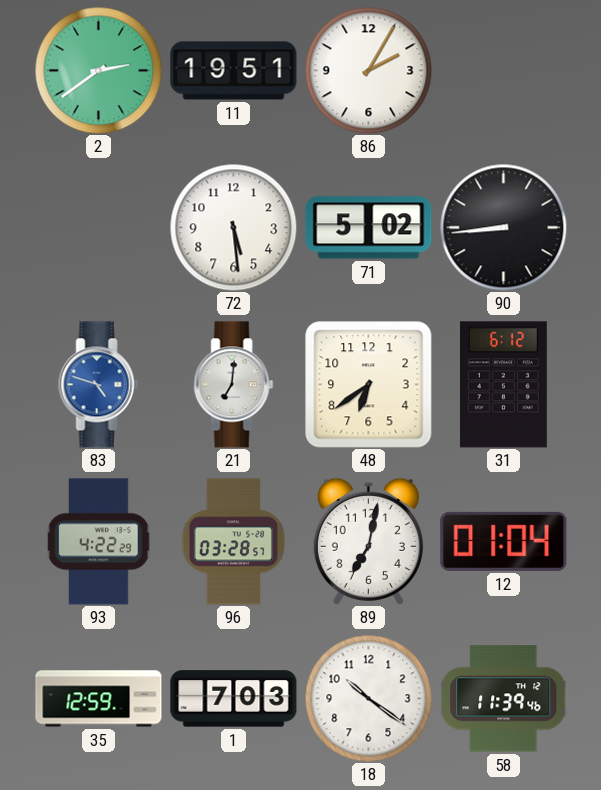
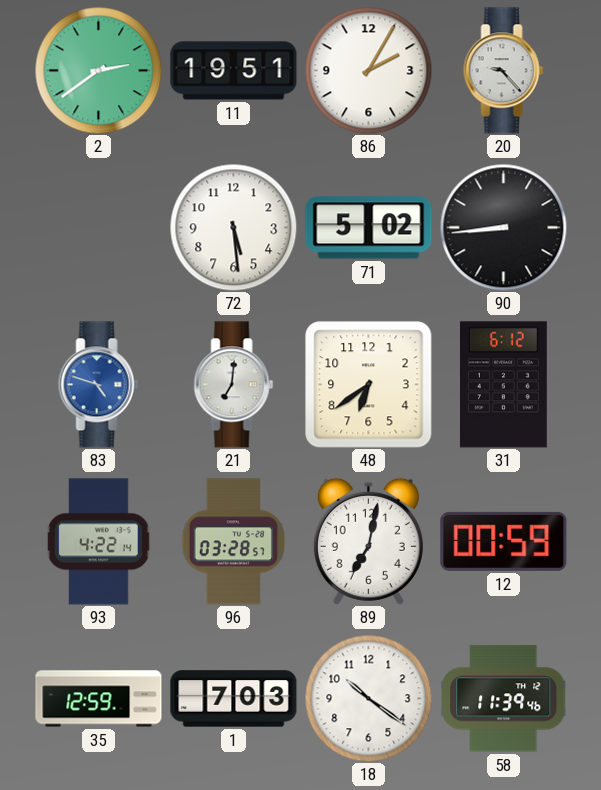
20: none -> 9:23 (504, 71)
93: 4:22:29 -> 4:22:14 (99, 542)
12: 01:04 -> 00:59 (504, 541)
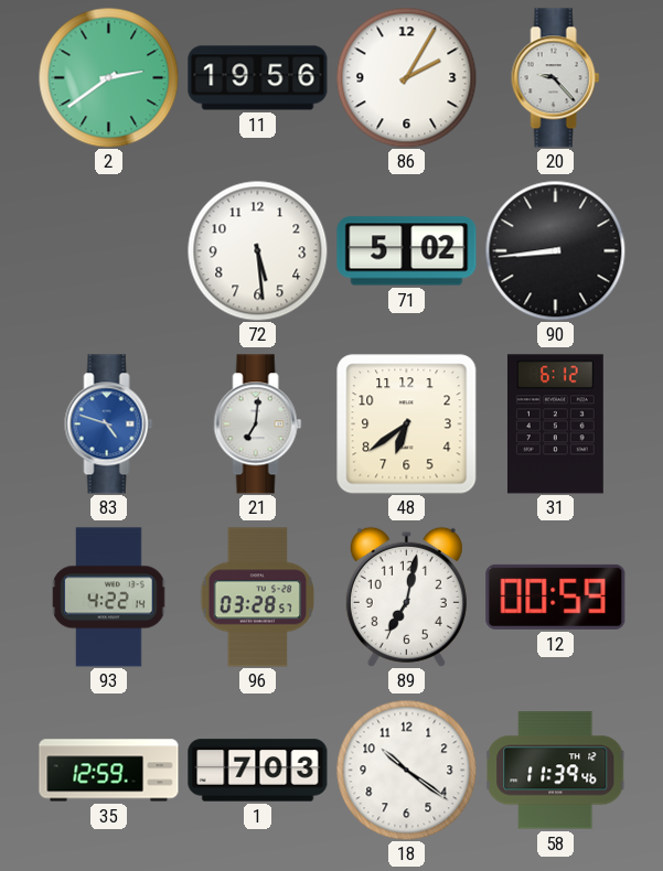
11: 19:51 -> 19:56 (258, 78)
